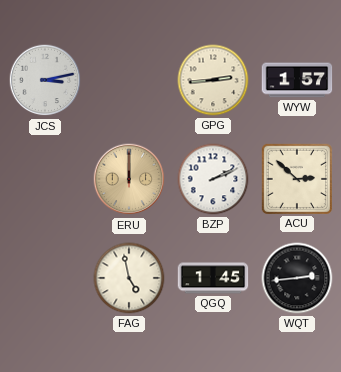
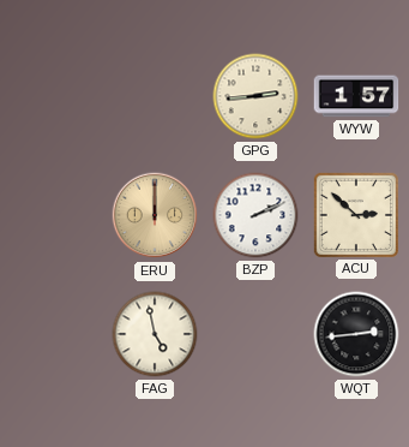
JCS: 3:13 -> none (45, 80)
QGQ: 1:45 -> none (213, 278)
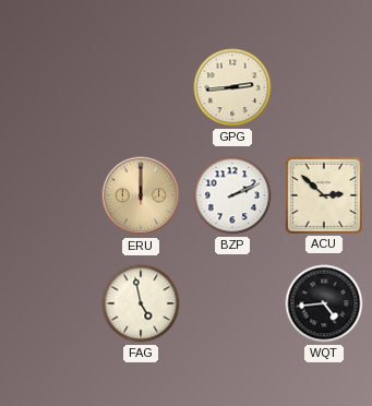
WYW: 1:57 -> none (356, 96)
WQT: 2:44 -> 4:44 (324, 303)
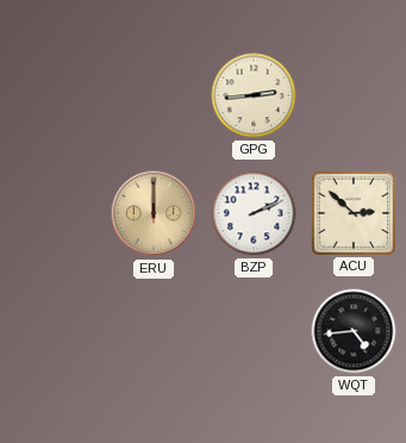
FAG: 4:58 -> none (141, 303)
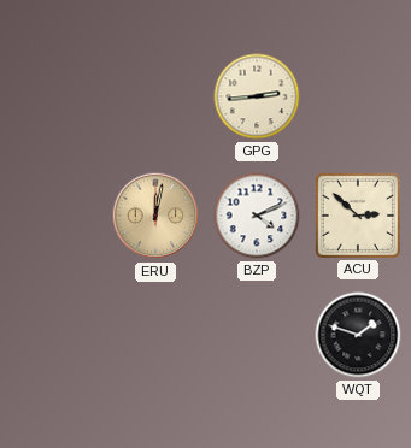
ERU: 12:00 -> 12:02 (155, 216)
BZP: 2:11 -> 4:11 (257, 216)
WQT: 4:44 -> 1:48 (358, 335)
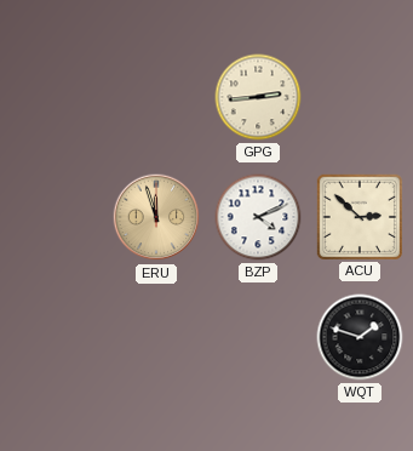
ERU: 12:02 -> 11:57 (156, 217)
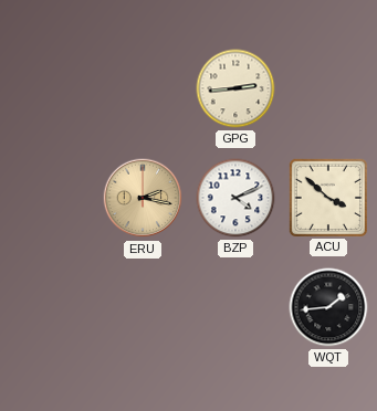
ERU: 11:57 -> 2:17 (143, 198)
ACU: 2:52 -> 3:52 (327, 197)
WQT: 1:48 -> 1:44 (328, 307)
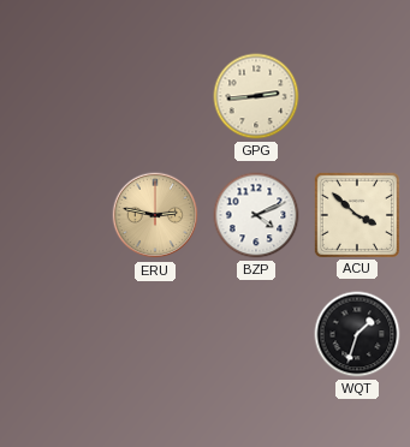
ERU: 2:17 -> 2:47 (155, 215)
WQT: 1:44 -> 1:33 (357, 334)
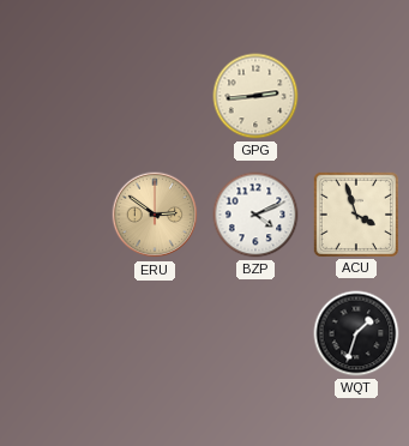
ERU: 2:47 -> 2:51 (155, 215)
ACU: 3:52 -> 3:57 (355, 213)
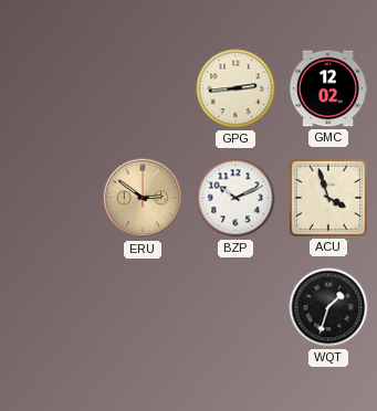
GMC: none -> 12:02 (328, 88)
BZP: 4:11 -> 10:11 (235, 198)
